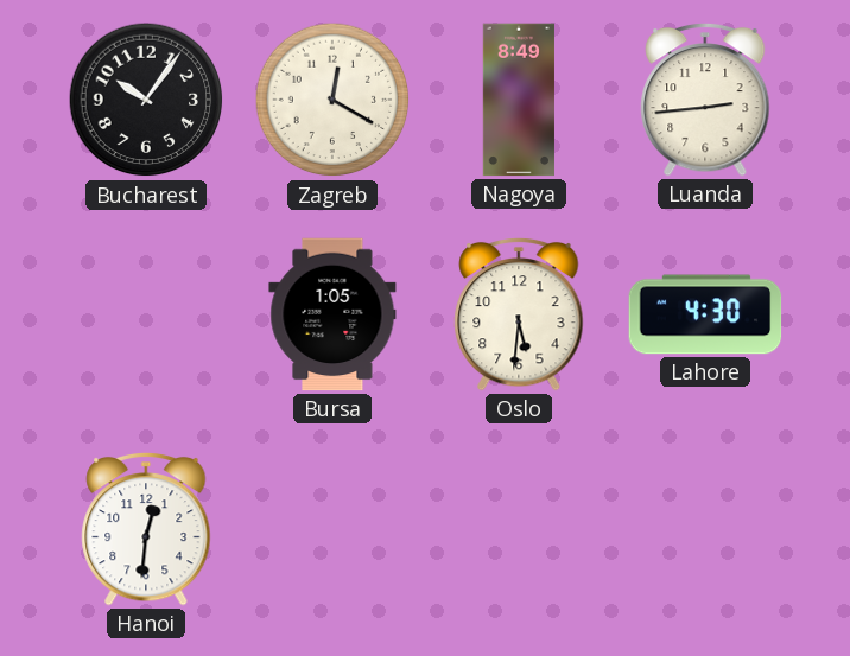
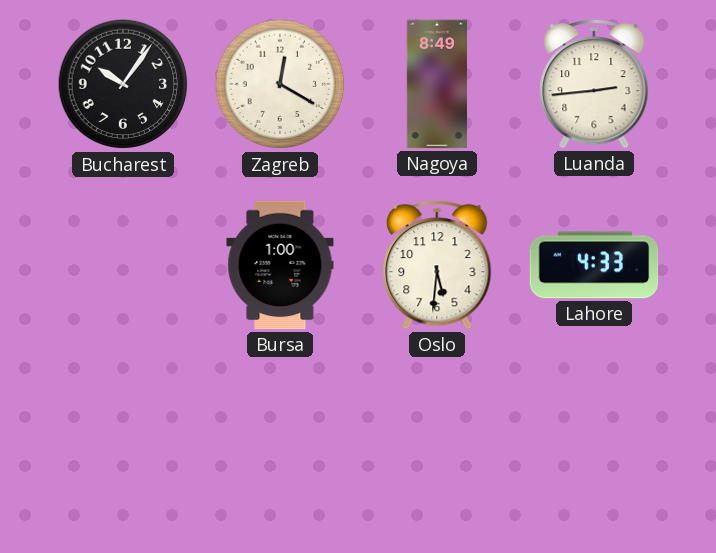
Bursa: 1:05 -> 1:00 (280, 265)
Lahore: 4:30 -> 4:33 (594, 265)
Hanoi: 12:31 -> none (146, 529)
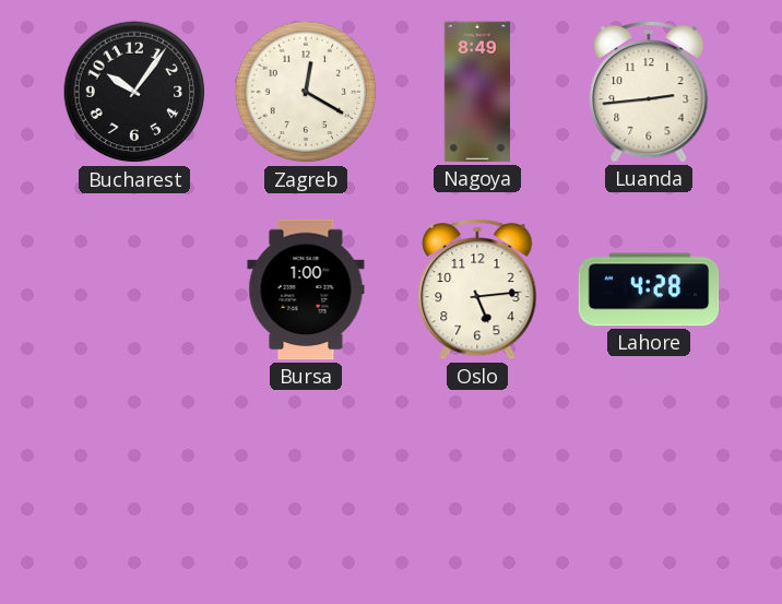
Oslo: 5:31 -> 5:14 (477, 289)
Lahore: 4:33 -> 4:28 (649, 289)
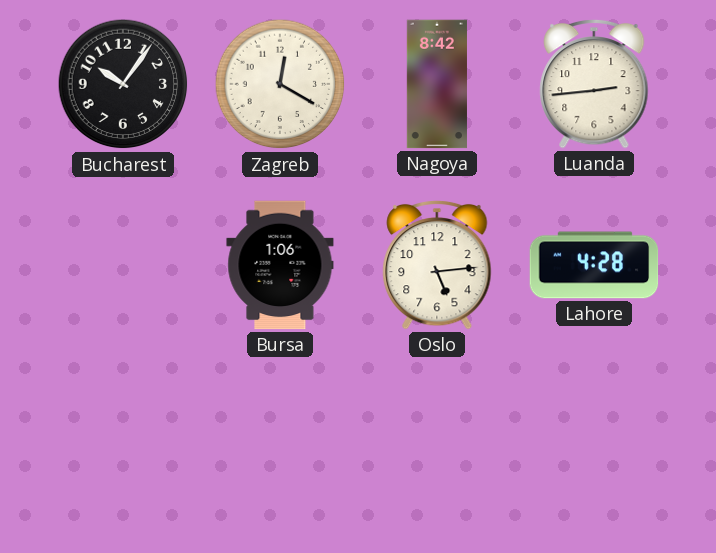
Nagoya: 8:49 -> 8:42 (436, 84)
Bursa: 1:00 -> 1:06 (280, 265)
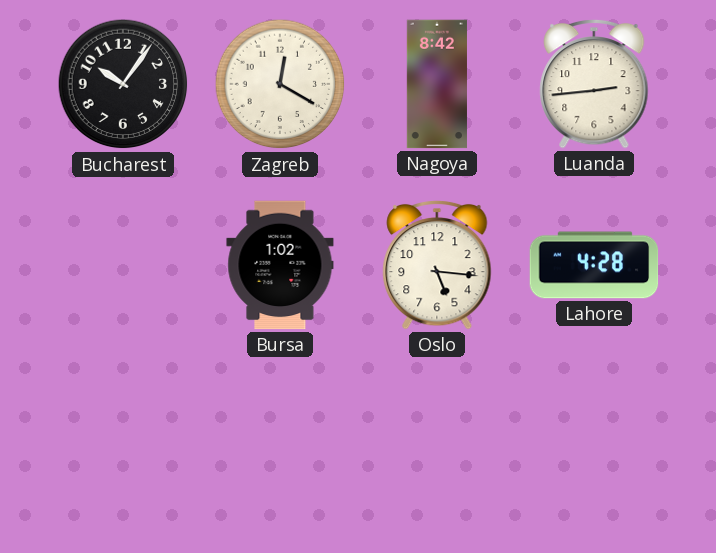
Bursa: 1:06 -> 1:02 (280, 265)
Oslo: 5:14 -> 5:16 (437, 265)
